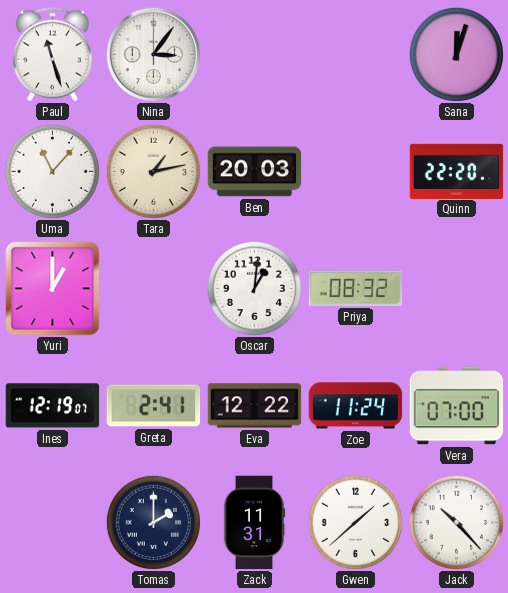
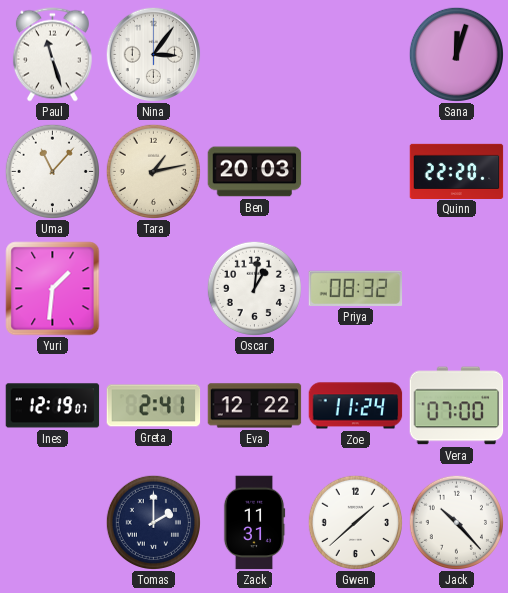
Yuri: 1:00 -> 1:31 (53, 289)
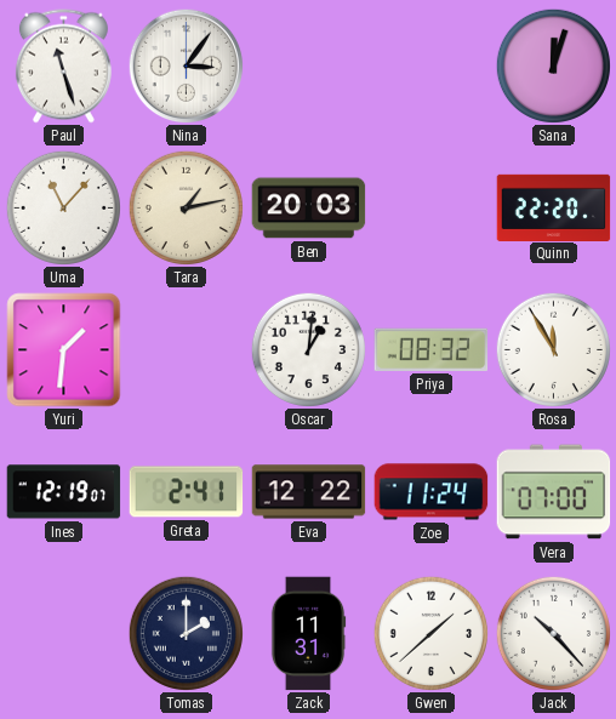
Rosa: none -> 11:55 (553, 349)
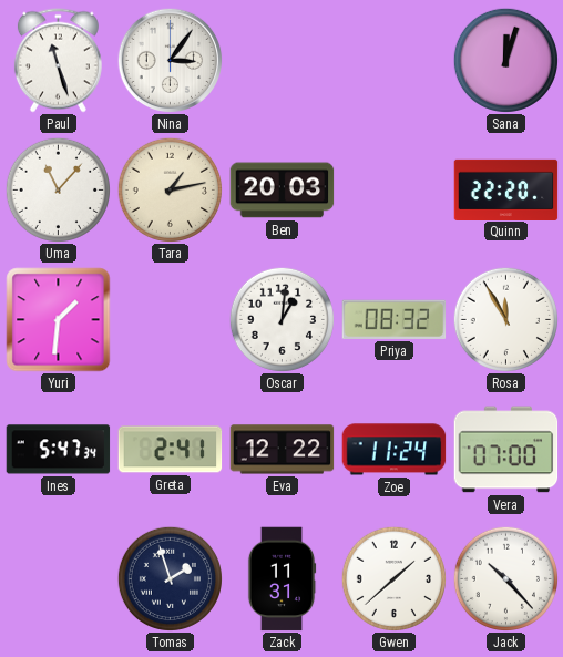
Ines: 12:19 -> 5:47 (59, 450)
Tomas: 2:00 -> 1:57 (170, 578)
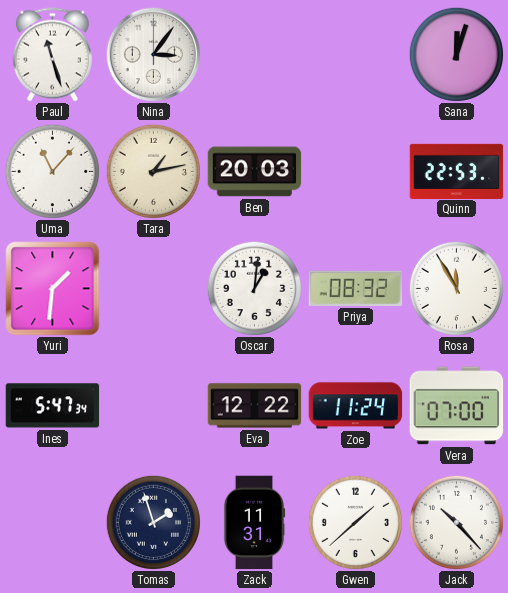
Quinn: 22:20 -> 22:53 (457, 171)
Greta: 2:41 -> none (171, 450)
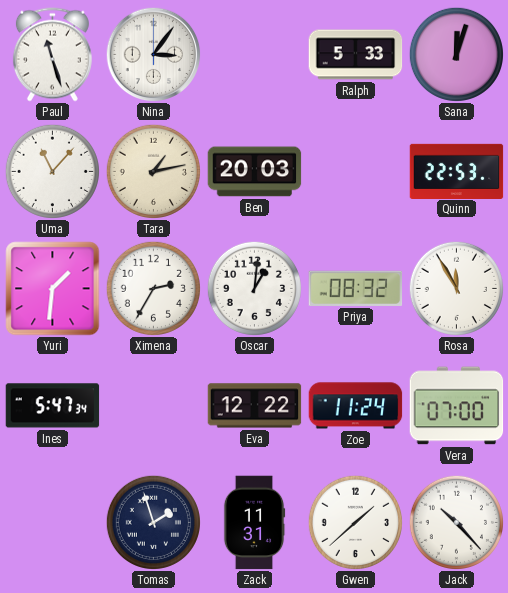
Ralph: none -> 5:33 (356, 55)
Ximena: none -> 2:35 (153, 288)
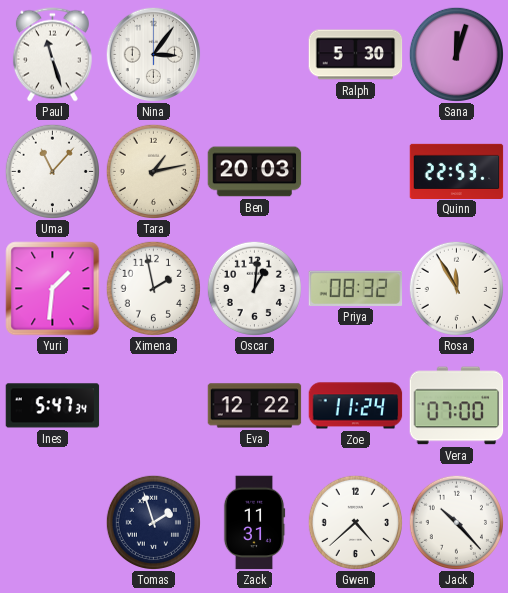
Ralph: 5:33 -> 5:30 (356, 55)
Ximena: 2:35 -> 1:58 (153, 288)
Gwen: 1:38 -> 4:38 (355, 522)
